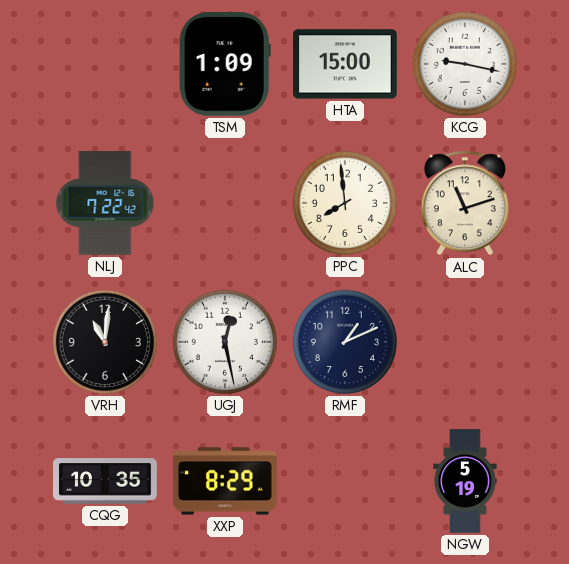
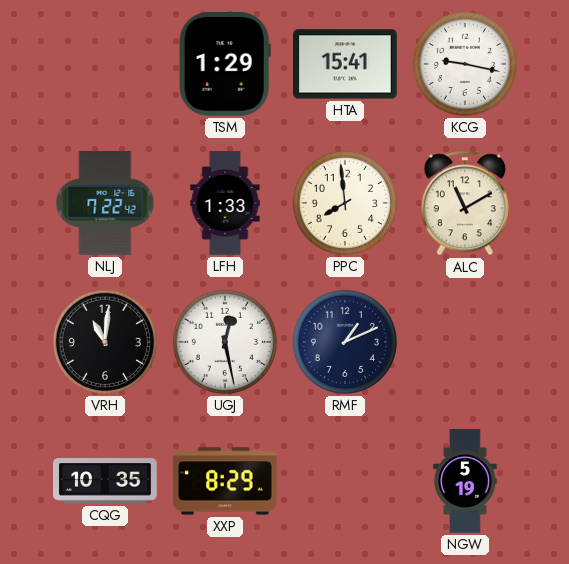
TSM: 1:09 -> 1:29 (225, 65)
HTA: 15:00 -> 15:41 (345, 64)
LFH: none -> 1:33 (225, 203)
ALC: 11:12 -> 11:10 (465, 203)
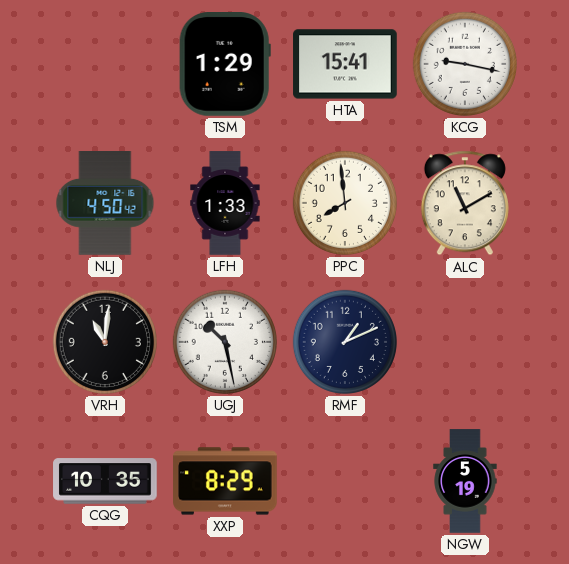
NLJ: 7:22 -> 4:50 (105, 203)
UGJ: 12:28 -> 10:28 (225, 342)
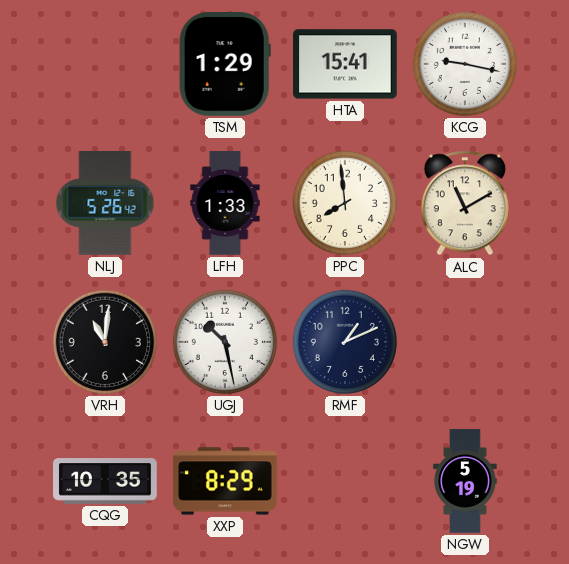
NLJ: 4:50 -> 5:26 (105, 203)
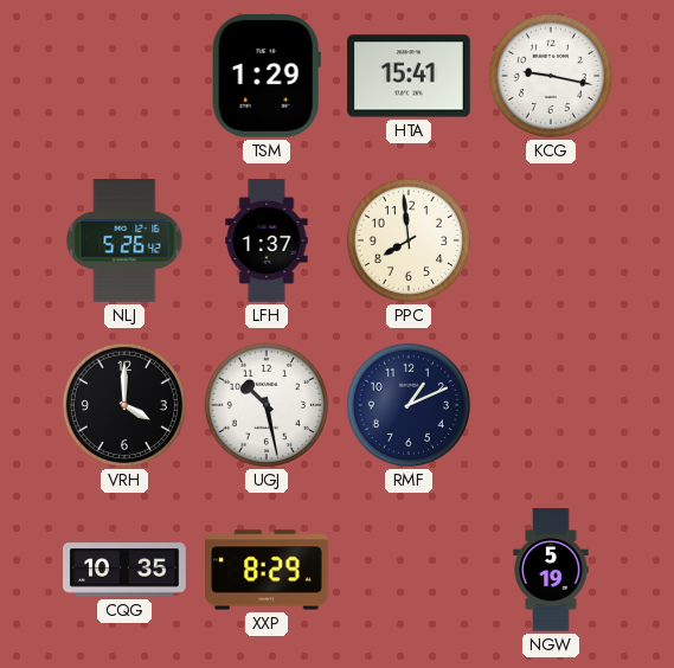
LFH: 1:33 -> 1:37 (267, 240)
ALC: 11:10 -> none (465, 203)
VRH: 11:01 -> 4:00 (124, 405)
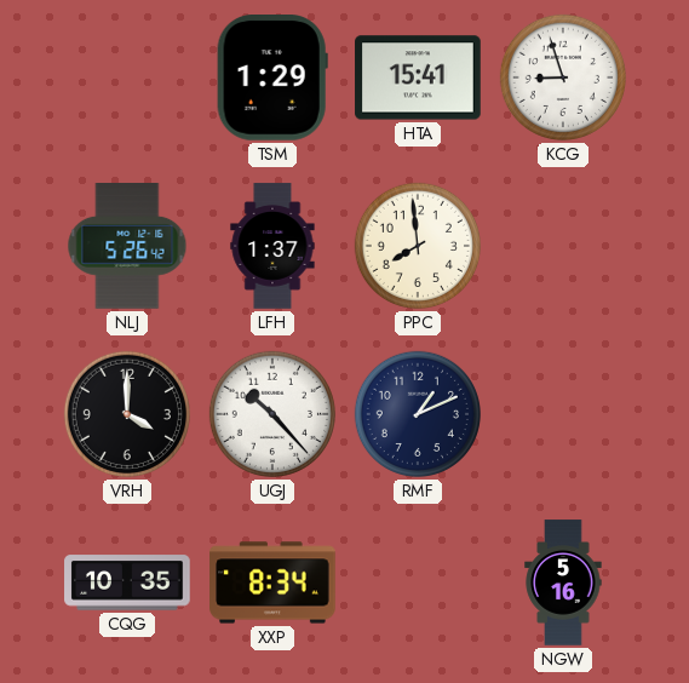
KCG: 9:17 -> 8:57 (563, 78)
UGJ: 10:28 -> 10:23 (272, 414)
XXP: 8:29 -> 8:34 (272, 582)
NGW: 5:19 -> 5:16 (563, 582)
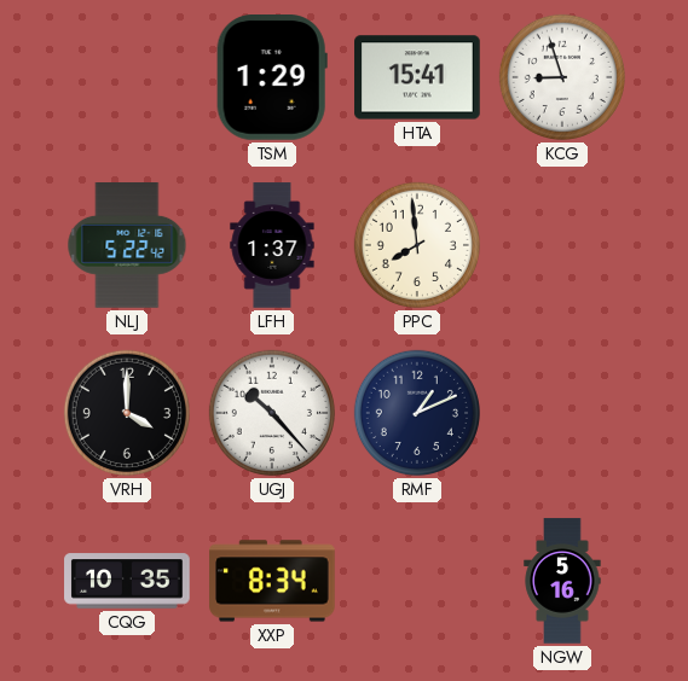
NLJ: 5:26 -> 5:22 (127, 245)
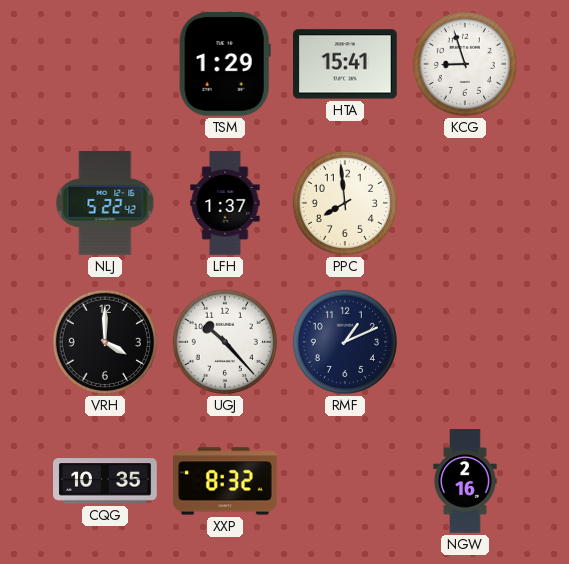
XXP: 8:34 -> 8:32 (225, 481)
NGW: 5:16 -> 2:16 (465, 481)
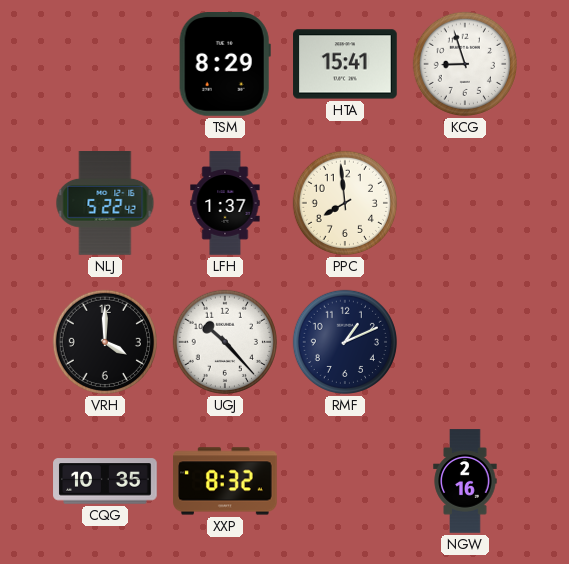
TSM: 1:29 -> 8:29 (225, 65)
